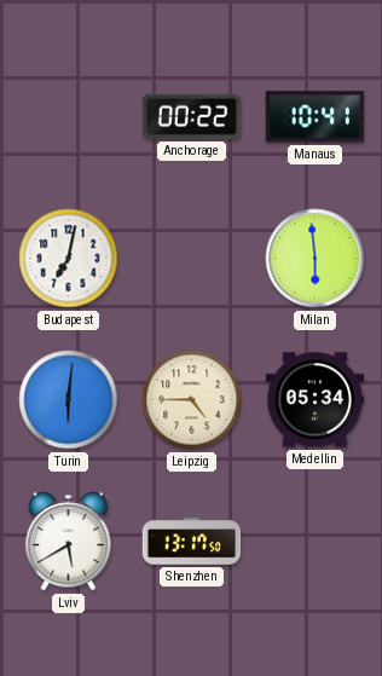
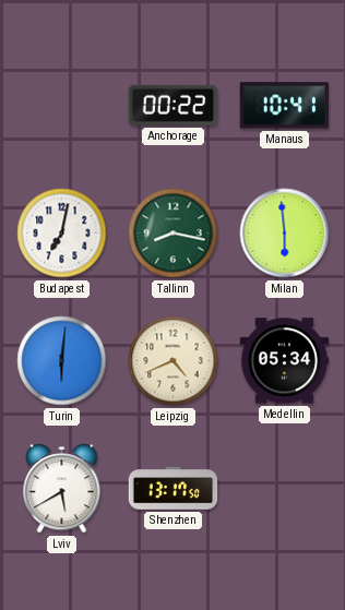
Tallinn: none -> 8:17 (174, 234)
Leipzig: 4:45 -> 4:41 (174, 361)
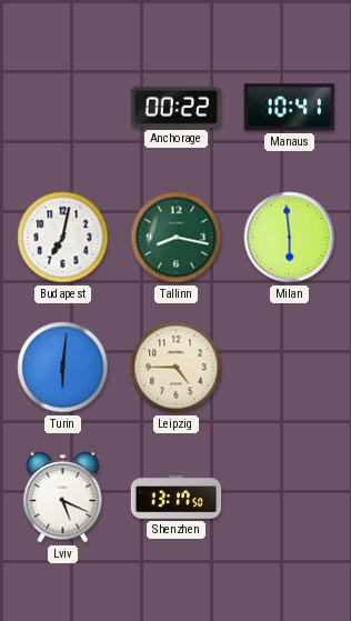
Leipzig: 4:41 -> 4:45 (177, 368)
Medellin: 05:34 -> none (285, 361)
Lviv: 5:40 -> 5:19 (63, 498)
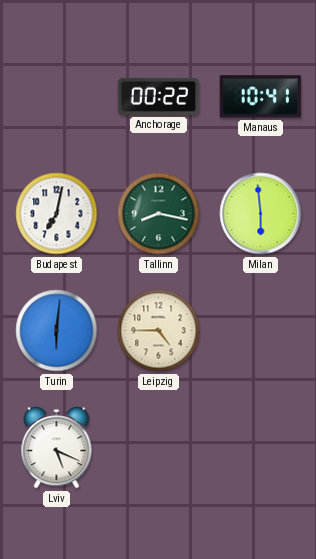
Shenzhen: 13:17 -> none (177, 498)
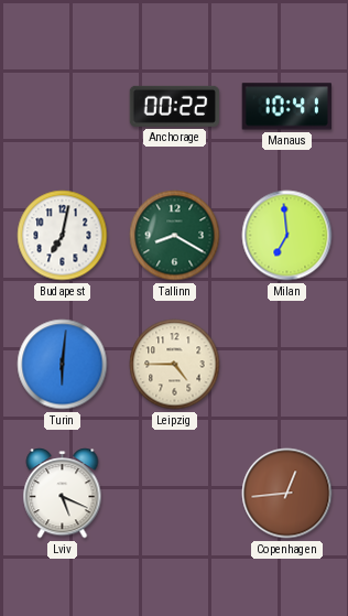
Tallinn: 8:17 -> 8:20 (175, 236)
Milan: 5:59 -> 6:59 (287, 236)
Copenhagen: none -> 12:44 (287, 494)
